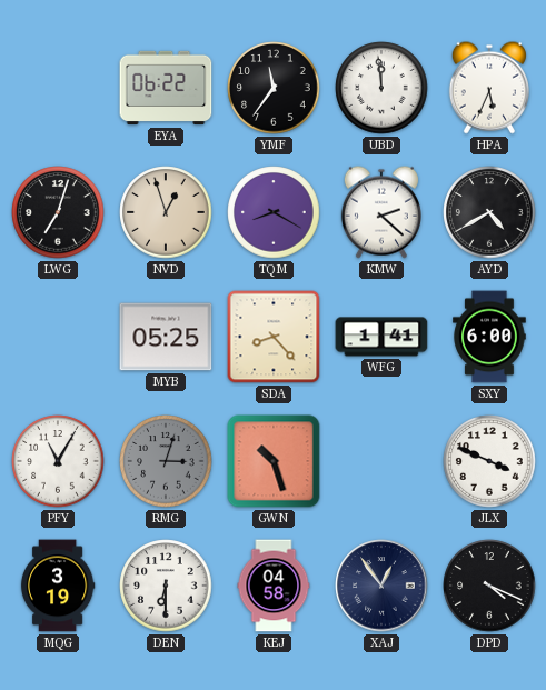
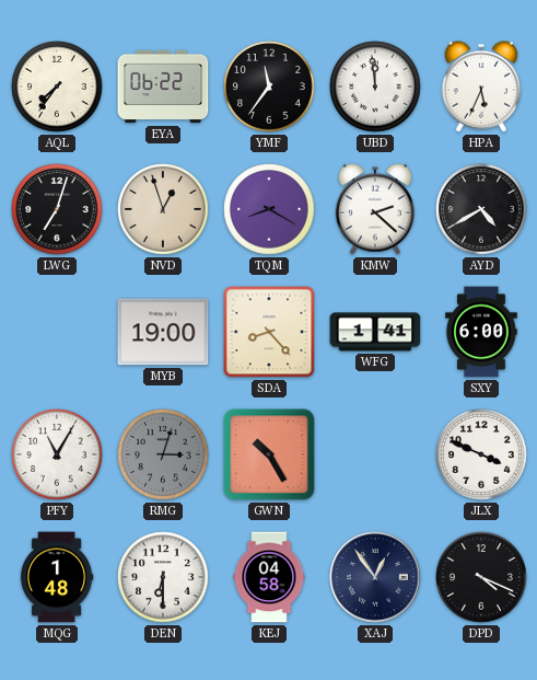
AQL: none -> 7:36 (57, 87)
MYB: 05:25 -> 19:00 (163, 332)
GWN: 10:27 -> 10:25 (269, 454)
MQG: 3:19 -> 1:48 (57, 577)
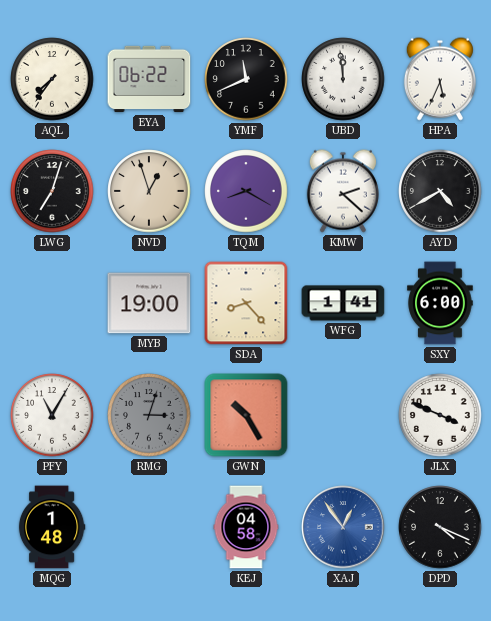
YMF: 11:36 -> 11:41 (246, 79)
DEN: 6:30 -> none (163, 577)
XAJ dial: navy -> blue (343, 527)
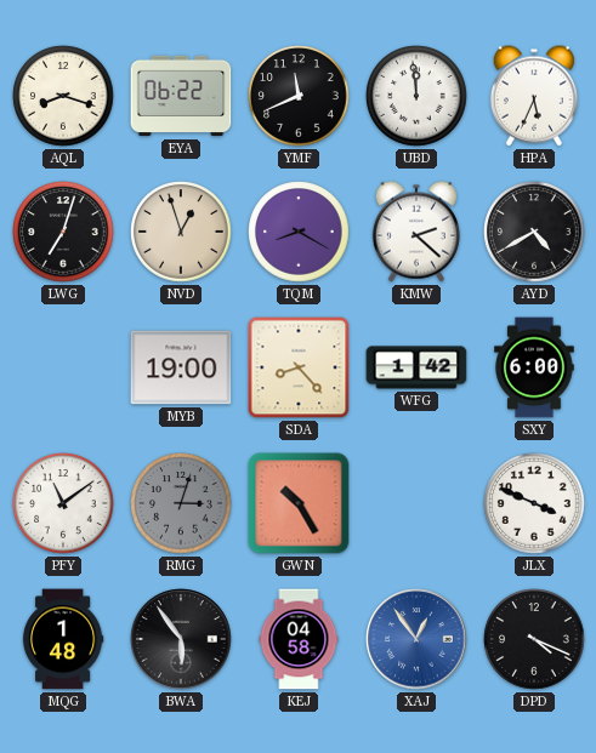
AQL: 7:36 -> 8:18 (63, 96)
WFG: 1:41 -> 1:42 (416, 367)
PFY: 11:05 -> 11:09 (63, 503)
BWA: none -> 5:54 (181, 639)
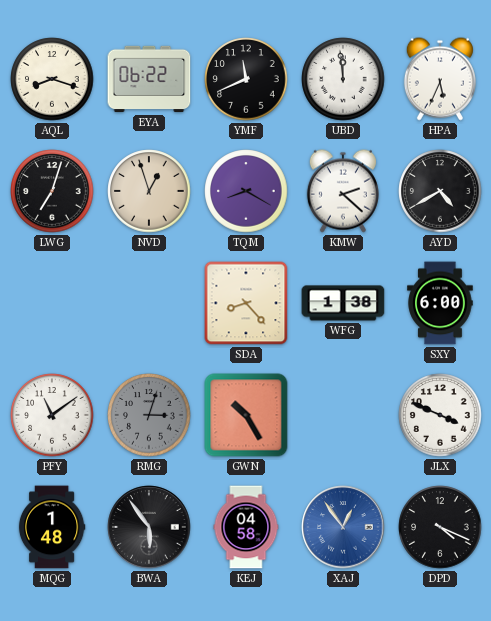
MYB: 19:00 -> none (181, 367)
WFG: 1:42 -> 1:38 (343, 303)
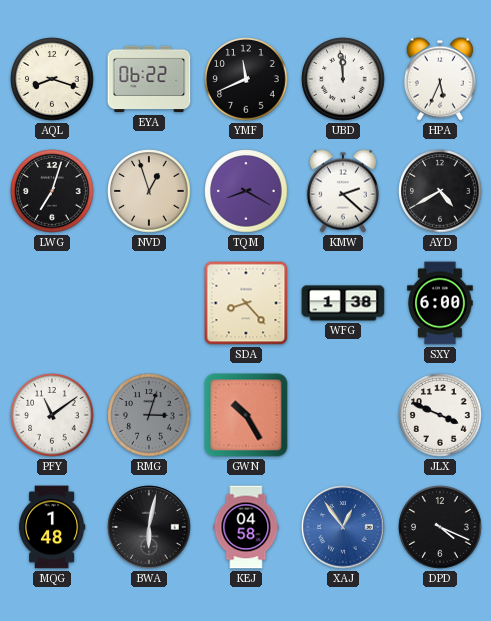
BWA: 5:54 -> 6:02 (149, 527)
